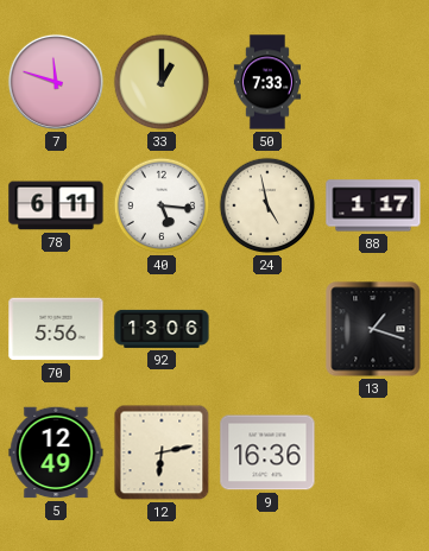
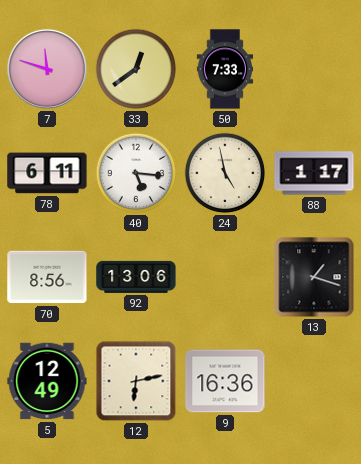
33: 1:00 -> 12:39 (136, 69)
70: 5:56 -> 8:56 (47, 277)
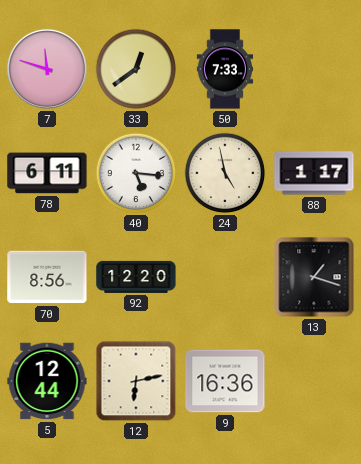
92: 13:06 -> 12:20 (136, 277)
5: 12:49 -> 12:44 (47, 381)
